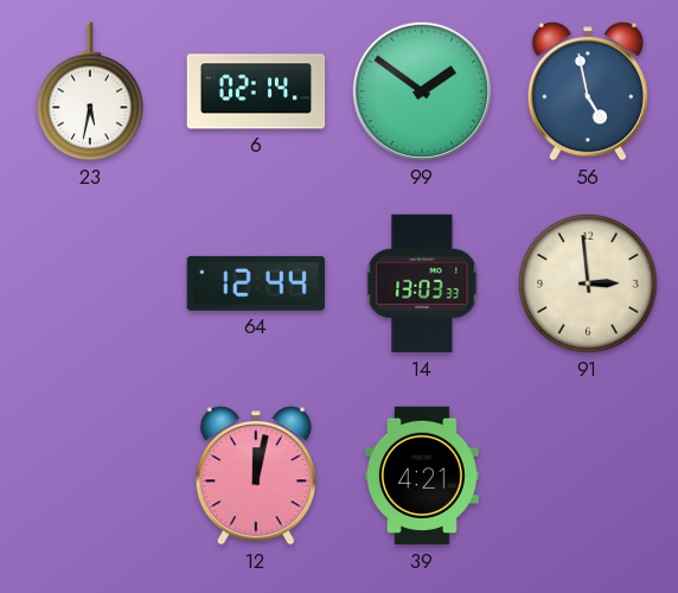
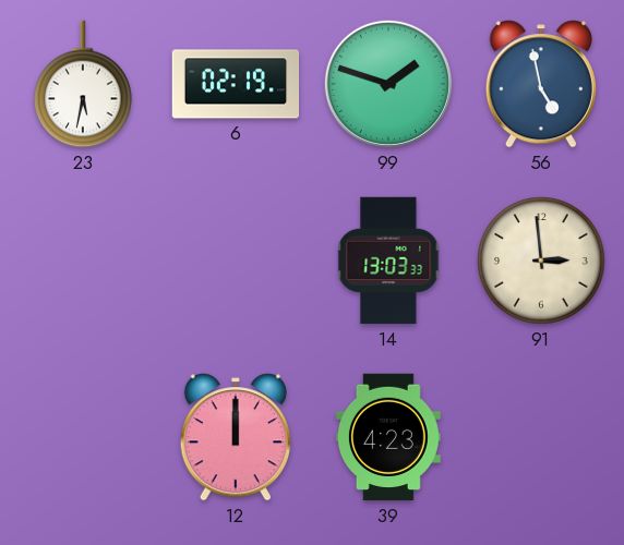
6: 02:14 -> 02:19 (236, 84)
99: 1:51 -> 1:48 (388, 84)
64: 12:44 -> none (255, 283)
12: 12:02 -> 12:00 (236, 437)
39: 4:21 -> 4:23 (388, 437)
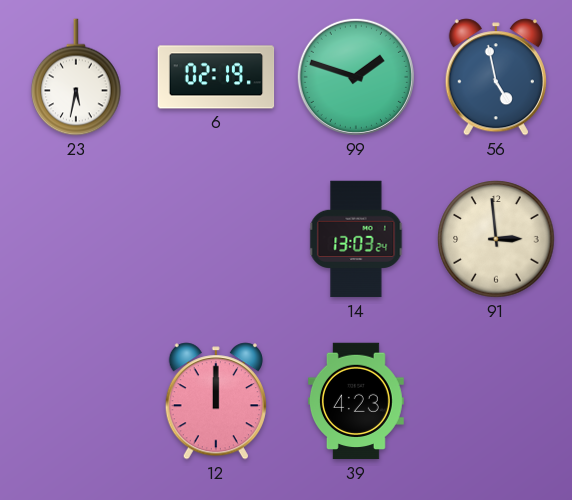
14: 13:03:33 -> 13:03:24 (356, 239)
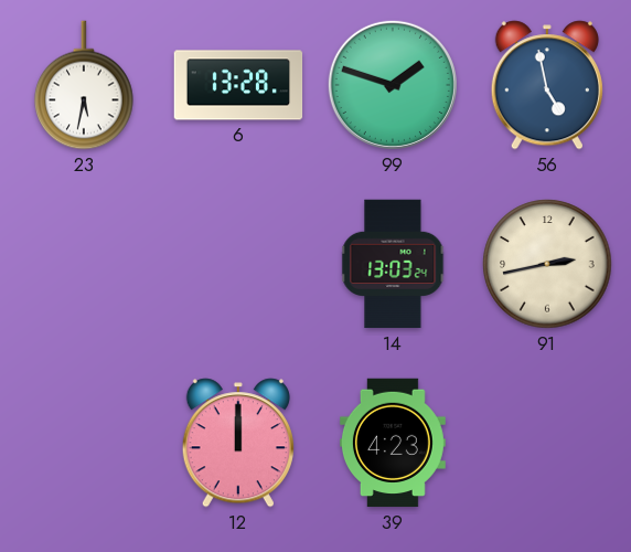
6: 02:19 -> 13:28 (238, 85)
91: 2:59 -> 2:43 (547, 264)
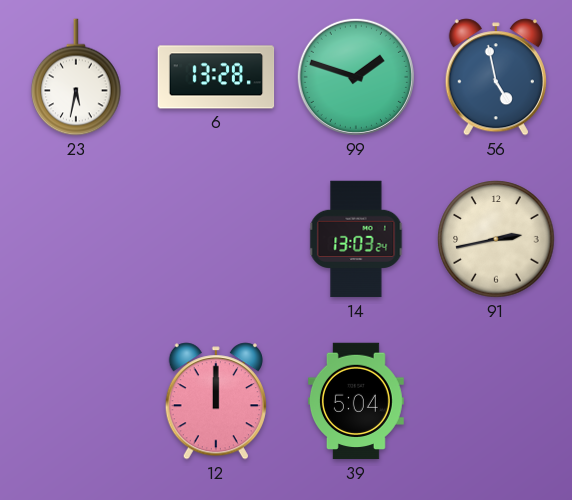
39: 4:23 -> 5:04 (356, 401)
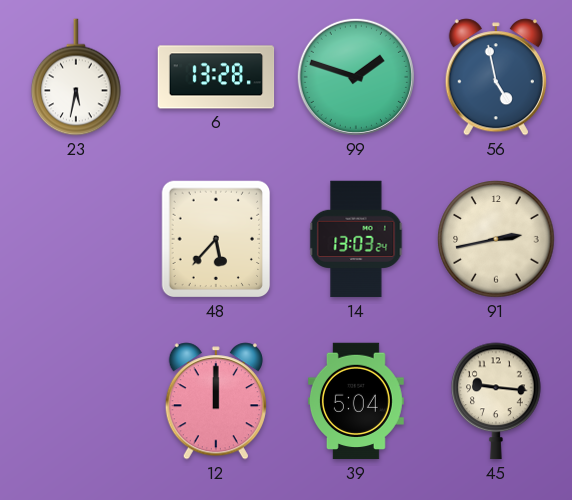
48: none -> 5:37 (216, 239)
45: none -> 9:16 (496, 401)
